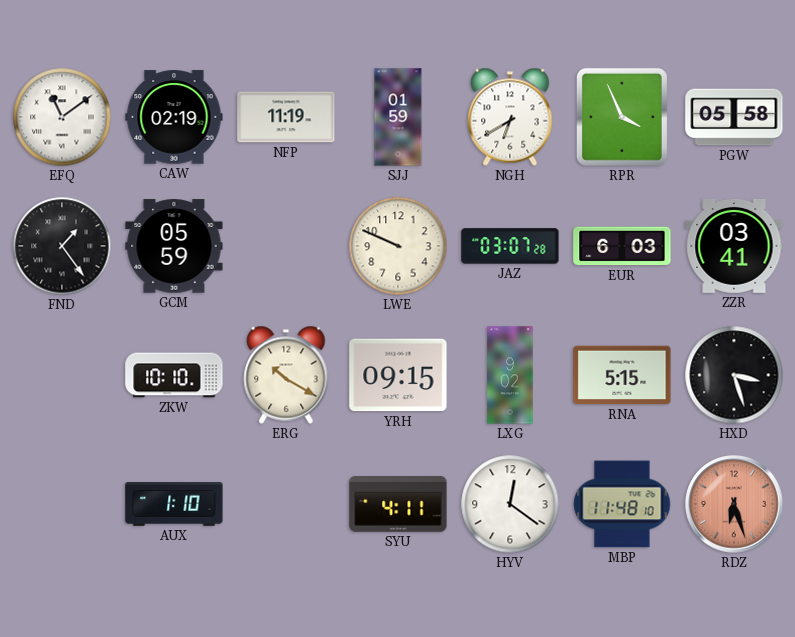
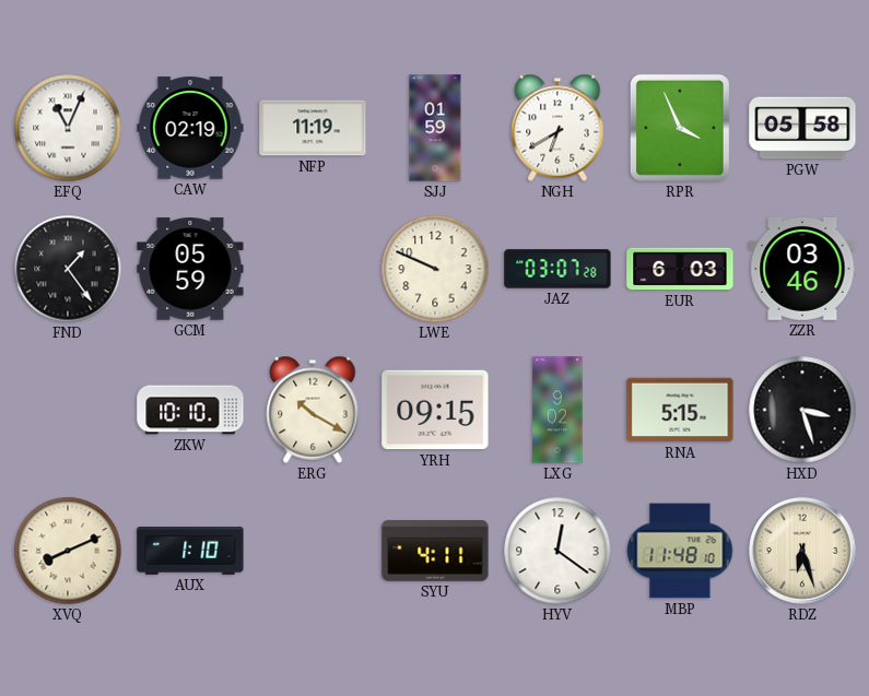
EFQ: 11:09 -> 11:04 (68, 128)
ZZR: 03:41 -> 03:46 (802, 269)
XVQ: none -> 8:11 (68, 551)
RDZ dial: salmon -> cream (802, 551)
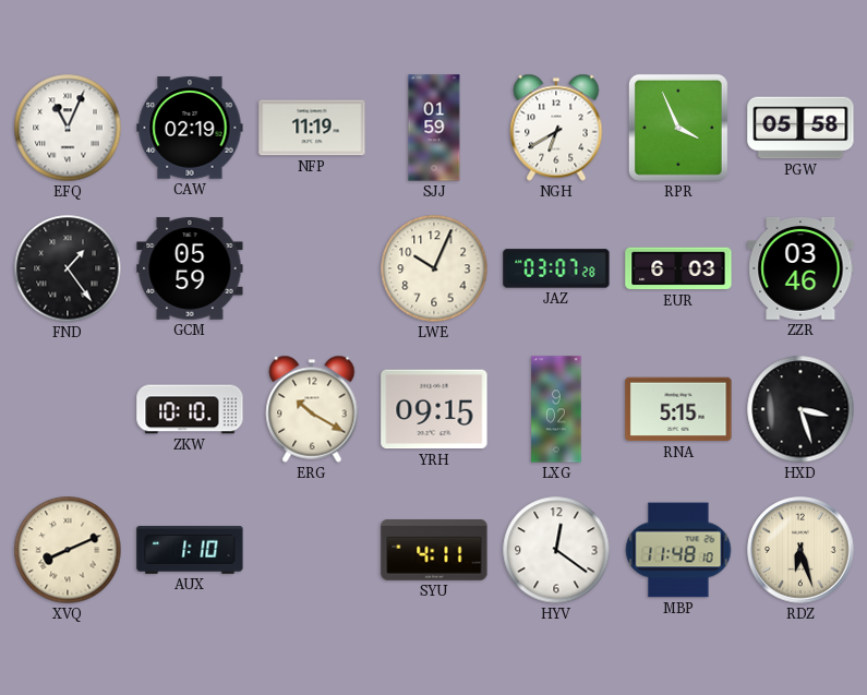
LWE: 9:49 -> 10:04 (434, 268)
